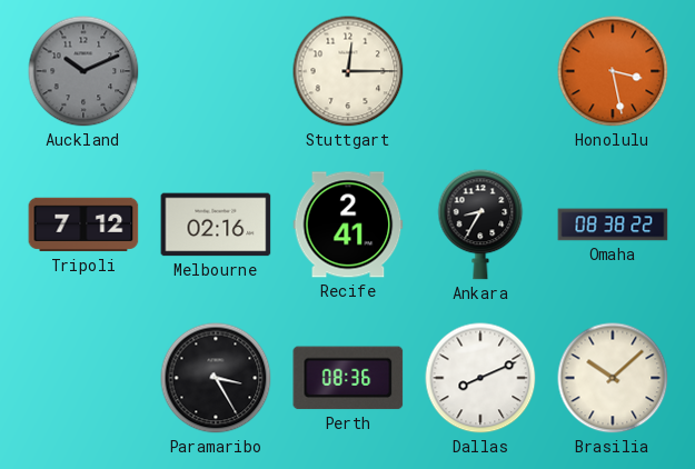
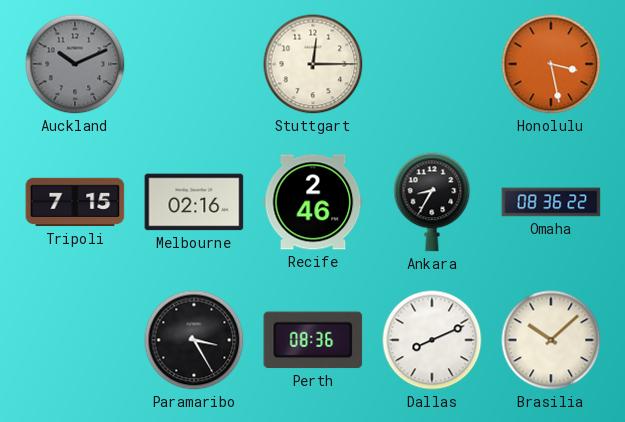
Tripoli: 7:12 -> 7:15 (75, 202)
Recife: 2:41 -> 2:46 (313, 202)
Omaha: 08:38 -> 08:36 (551, 202)
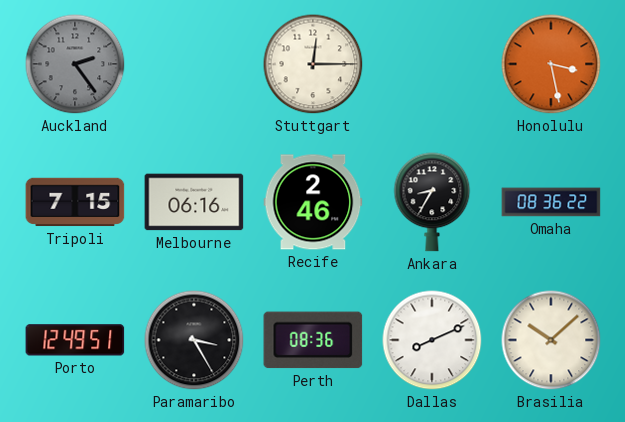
Auckland: 10:11 -> 2:24 (75, 64)
Melbourne: 02:16 -> 06:16 (194, 202)
Porto: none -> 12:49 (75, 340)
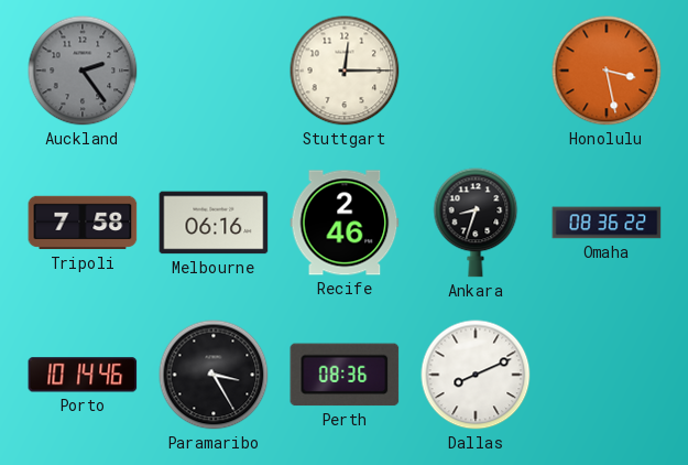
Tripoli: 7:15 -> 7:58 (83, 223)
Ankara: 8:35 -> 8:33 (476, 223)
Porto: 12:49 -> 10:14 (83, 375)
Brasilia: 10:08 -> none (551, 340)
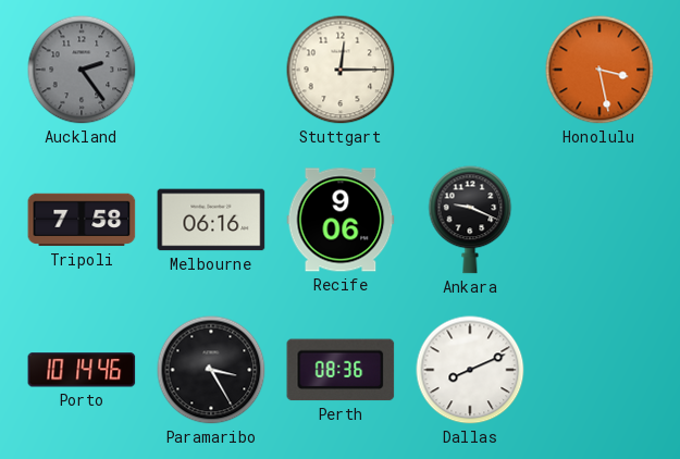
Recife: 2:46 -> 9:06 (341, 220)
Ankara: 8:33 -> 9:19 (470, 220)
Omaha: 08:36 -> none (607, 223)
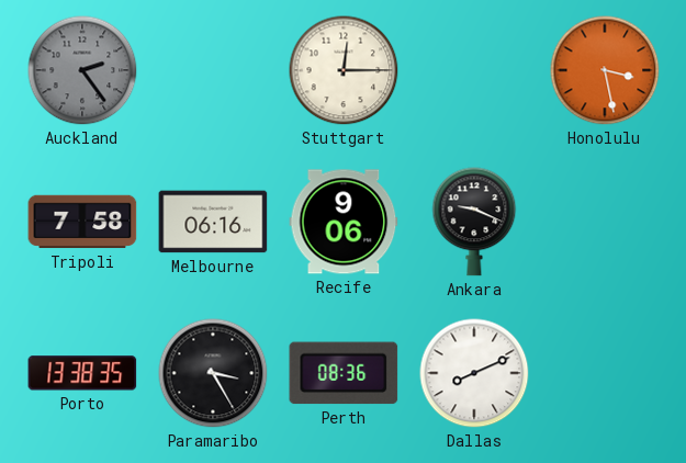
Porto: 10:14 -> 13:38 (82, 373)
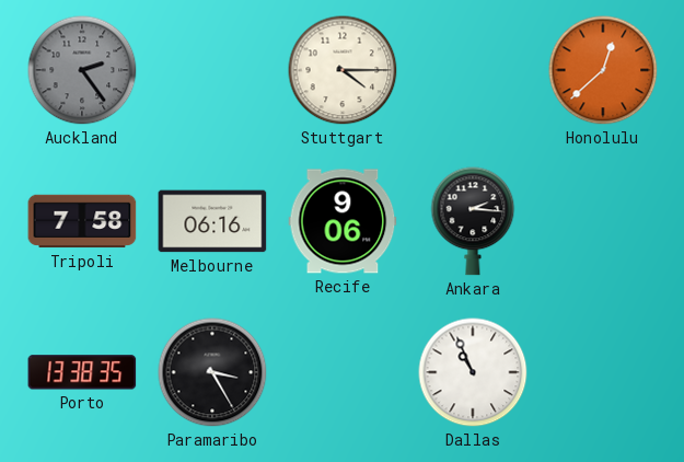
Stuttgart: 12:15 -> 4:15 (343, 70)
Honolulu: 3:28 -> 12:38 (603, 70)
Ankara: 9:19 -> 2:16 (473, 221)
Perth: 08:36 -> none (344, 373)
Dallas: 8:11 -> 10:56 (473, 372)
